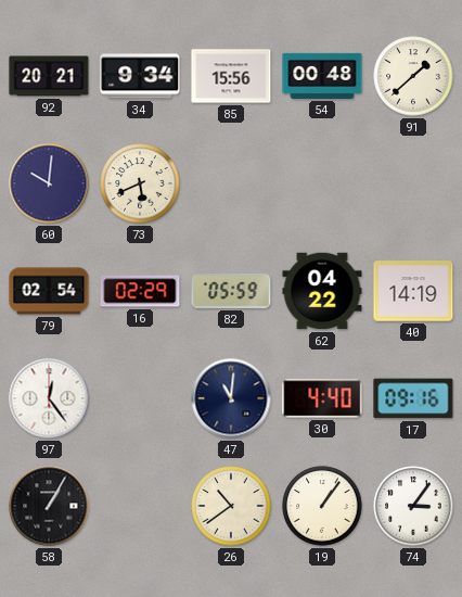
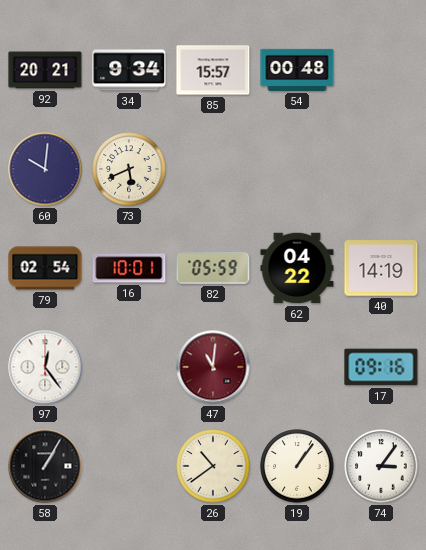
85: 15:56 -> 15:57 (213, 70)
91: 1:38 -> none (413, 76)
16: 02:29 -> 10:01 (129, 268)
47 dial: navy -> burgundy (213, 367)
30: 4:40 -> none (322, 398)
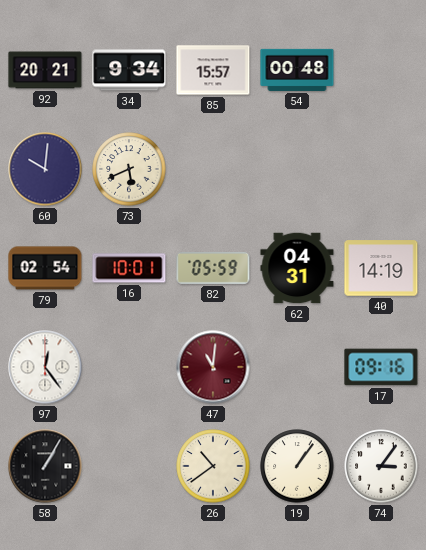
62: 04:22 -> 04:31 (297, 268)
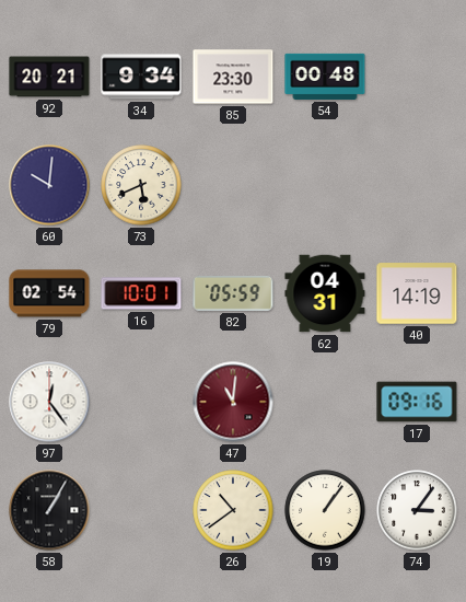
85: 15:57 -> 23:30 (233, 77)
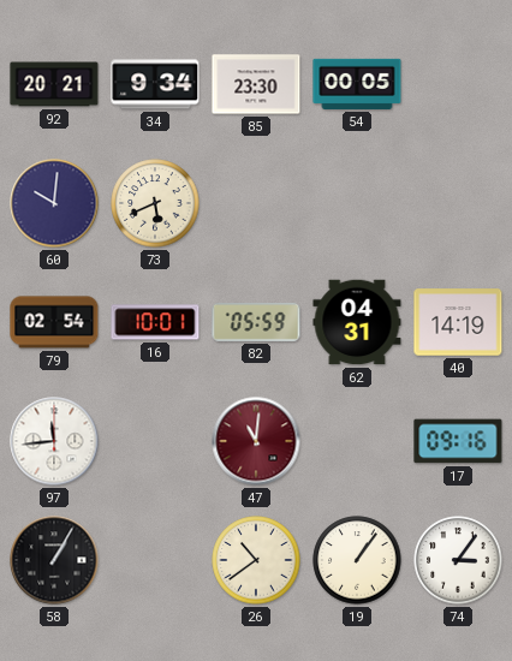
54: 00:48 -> 00:05 (357, 84)
97: 12:24 -> 11:44 (54, 441)
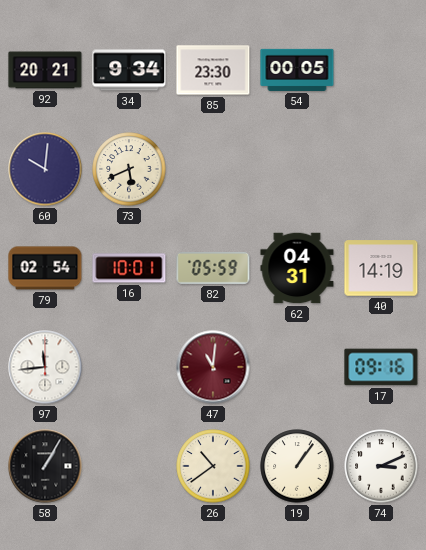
74: 3:06 -> 3:11 (381, 466)
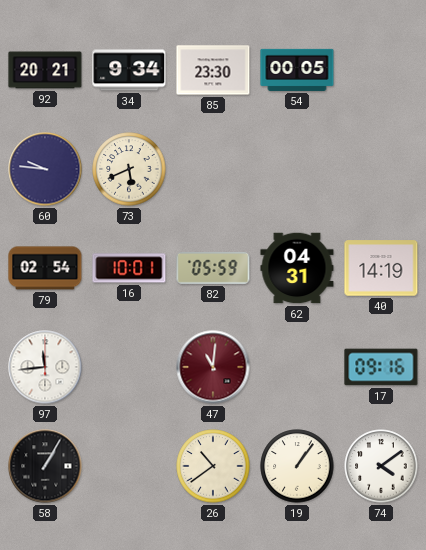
60: 10:01 -> 9:46 (45, 169)
74: 3:11 -> 4:09 (381, 466)
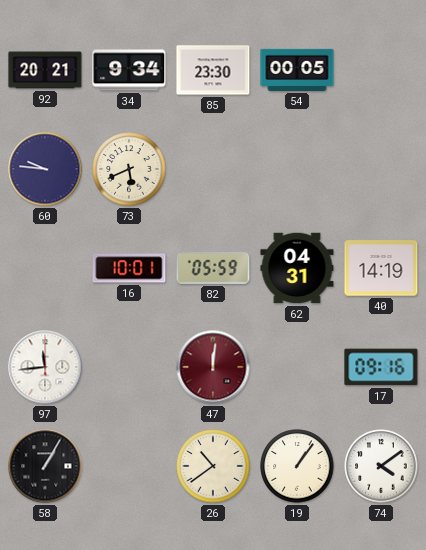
79: 02:54 -> none (45, 268)
47: 11:01 -> 12:01 (213, 367)
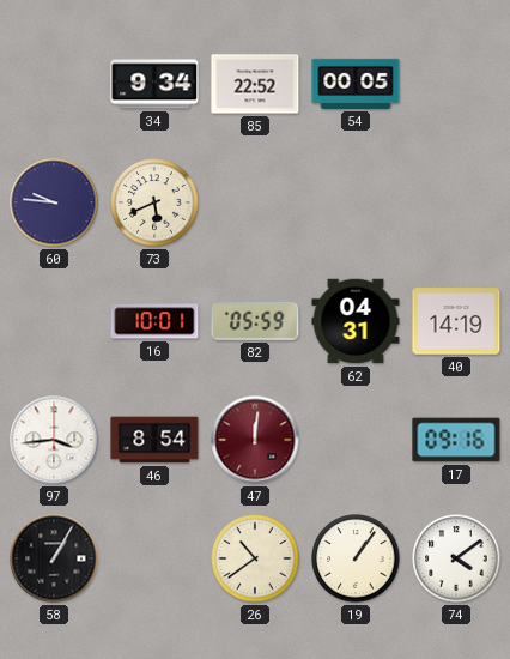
92: 20:21 -> none (45, 70)
85: 23:30 -> 22:52 (255, 84)
97: 11:44 -> 3:44 (54, 440)
46: none -> 8:54 (154, 440)
